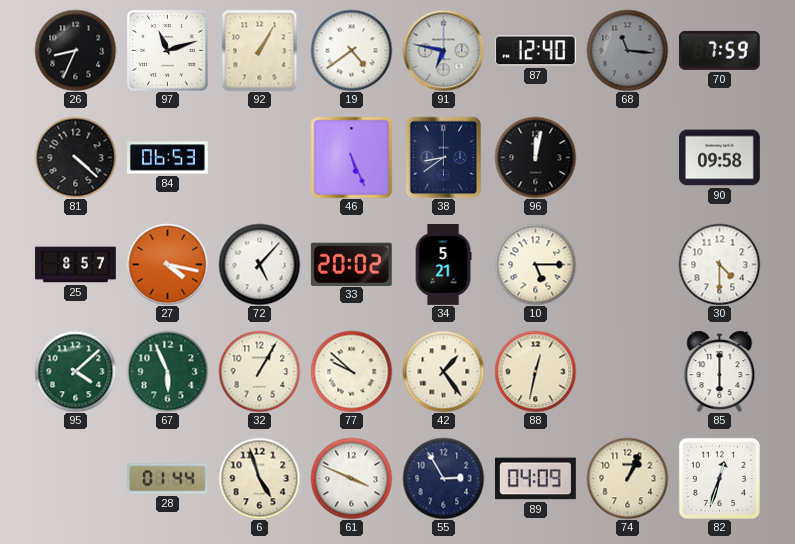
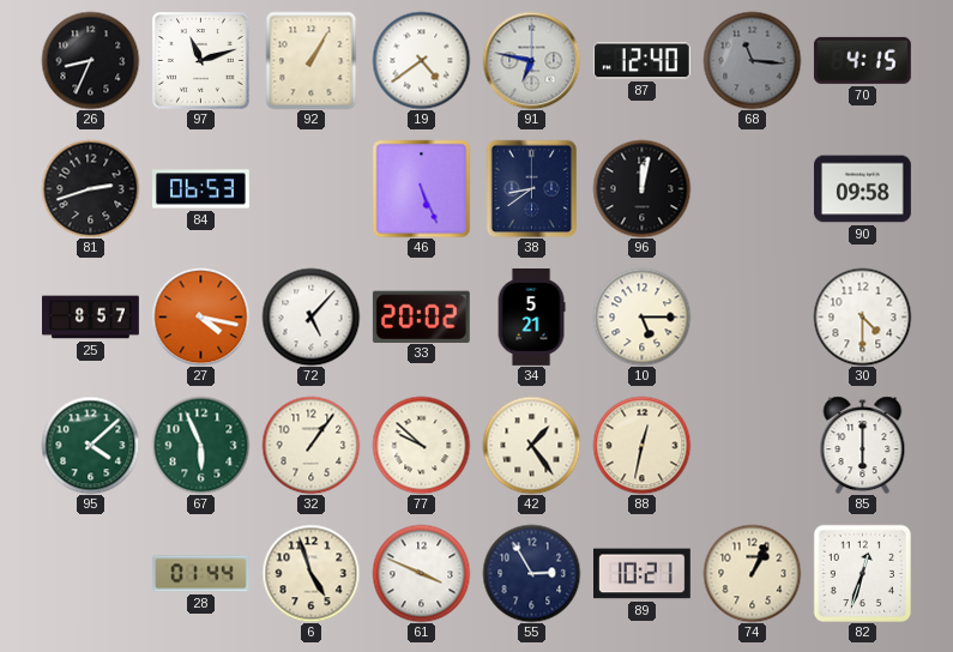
70: 7:59 -> 4:15 (862, 60)
81: 4:22 -> 2:42 (90, 188)
32: 1:05 -> 1:06 (310, 445)
89: 04:09 -> 10:21 (643, 574)
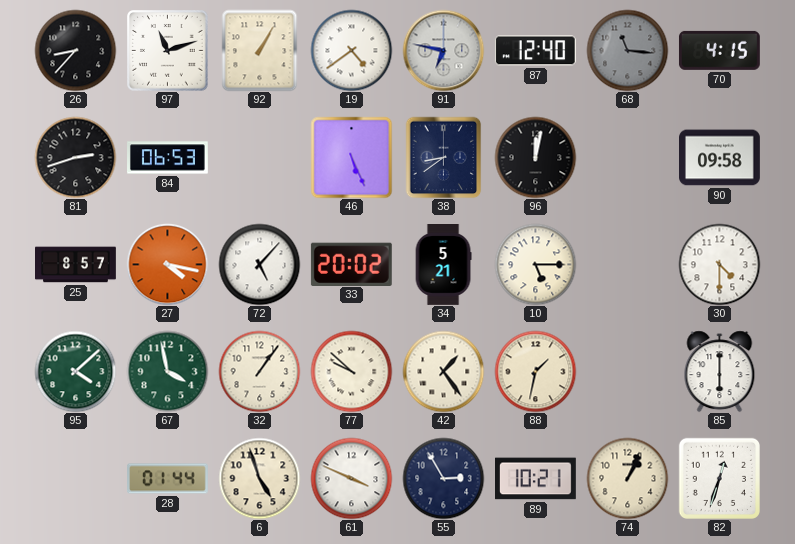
26: 8:34 -> 8:37 (75, 50)
67: 5:56 -> 3:58 (167, 371)
88: 12:32 -> 1:32 (535, 371)
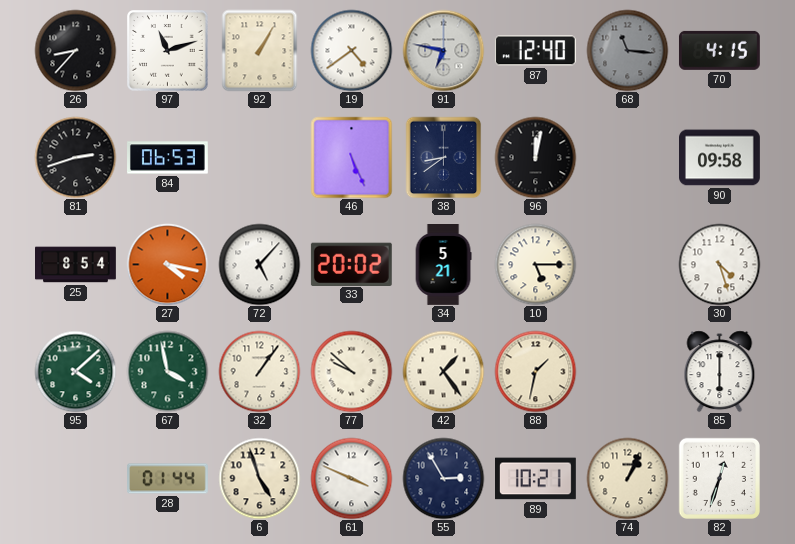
25: 8:57 -> 8:54 (76, 265)
30: 4:30 -> 4:27 (719, 264)
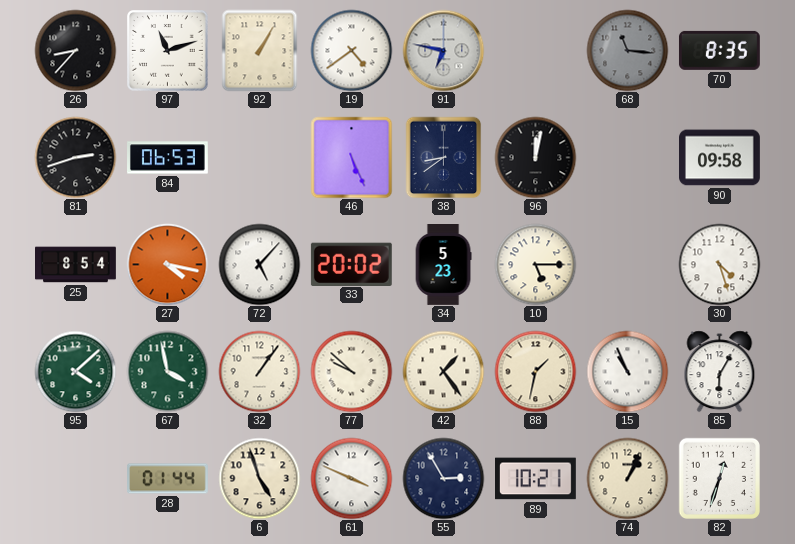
87: 12:40 -> none (535, 51)
70: 4:15 -> 8:35 (719, 50)
34: 5:21 -> 5:23 (443, 265)
15: none -> 10:56 (627, 371)
85: 6:00 -> 6:05 (720, 371)
